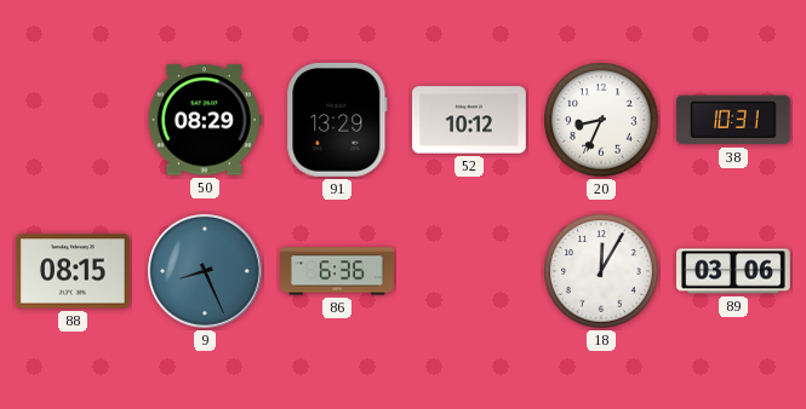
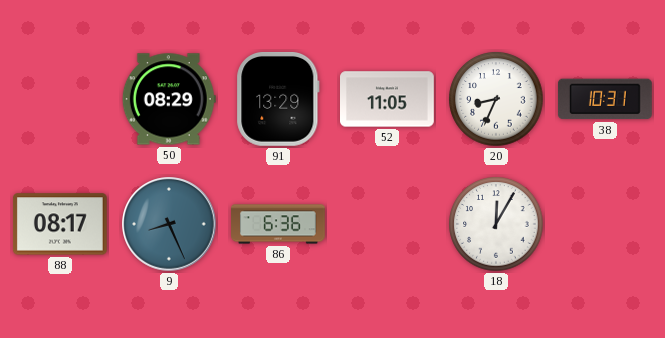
52: 10:12 -> 11:05 (388, 99)
88: 08:15 -> 08:17 (61, 224)
89: 03:06 -> none (734, 271)
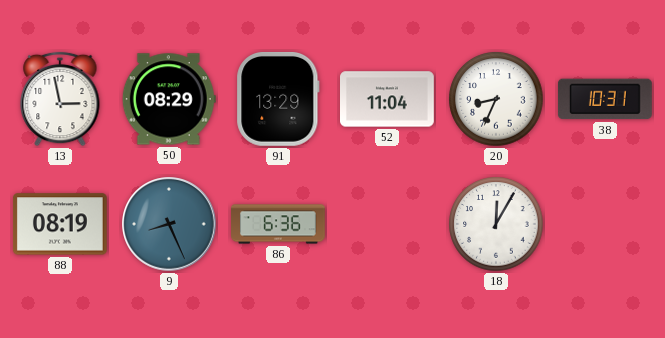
13: none -> 2:58 (60, 99)
52: 11:05 -> 11:04 (388, 99)
88: 08:17 -> 08:19 (61, 224)
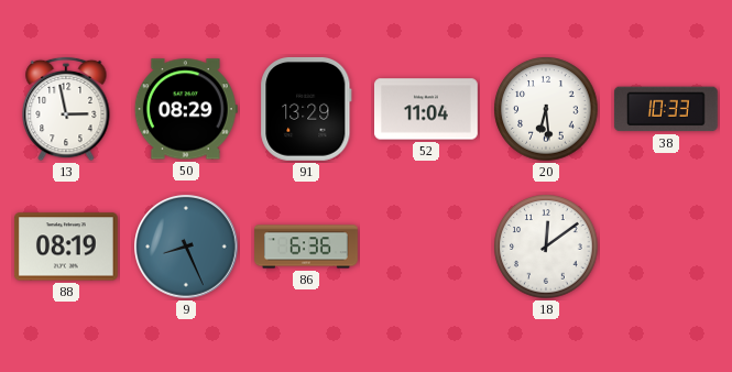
20: 8:34 -> 6:29 (546, 109)
38: 10:31 -> 10:33 (666, 109)
18: 12:05 -> 12:09 (546, 247)
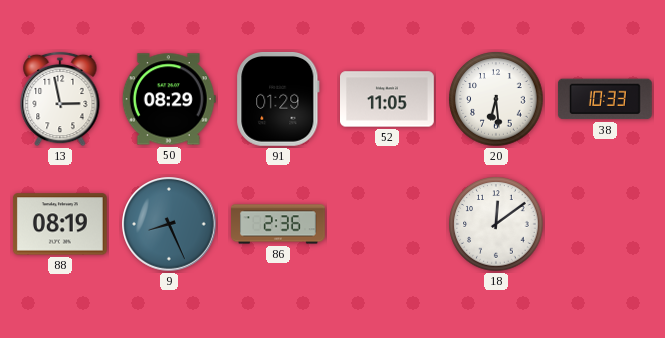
91: 13:29 -> 01:29 (278, 99)
52: 11:04 -> 11:05 (388, 99)
86: 6:36 -> 2:36 (278, 224)
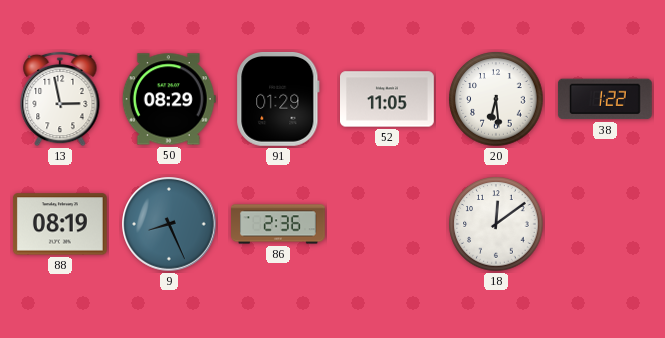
38: 10:33 -> 1:22 (605, 99)
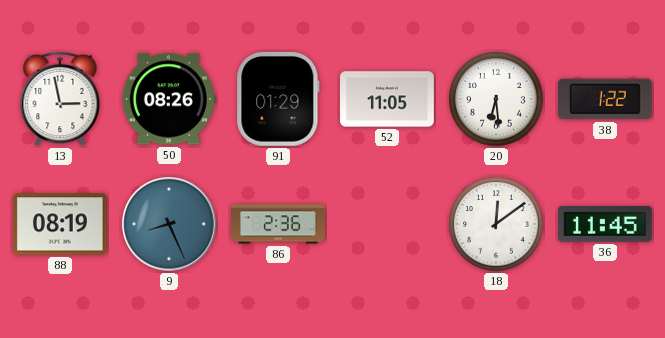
50: 08:29 -> 08:26 (169, 99)
36: none -> 11:45 (605, 225)
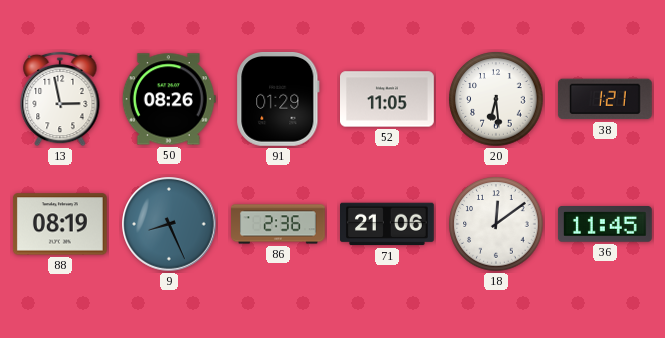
38: 1:22 -> 1:21 (605, 99)
71: none -> 21:06 (388, 224)
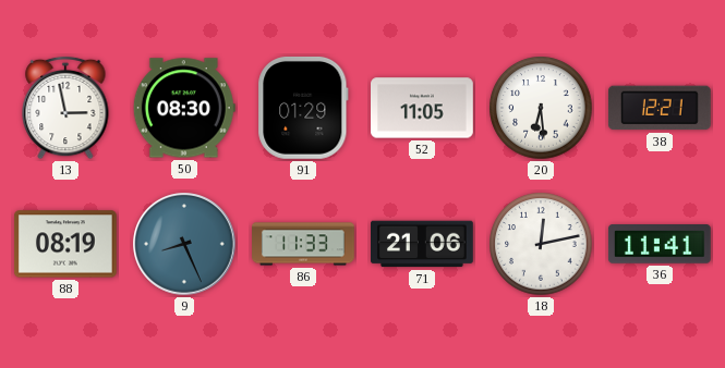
50: 08:26 -> 08:30 (184, 108)
38: 1:21 -> 12:21 (660, 108)
86: 2:36 -> 11:33 (303, 244)
18: 12:09 -> 12:13 (541, 244)
36: 11:45 -> 11:41 (660, 245)
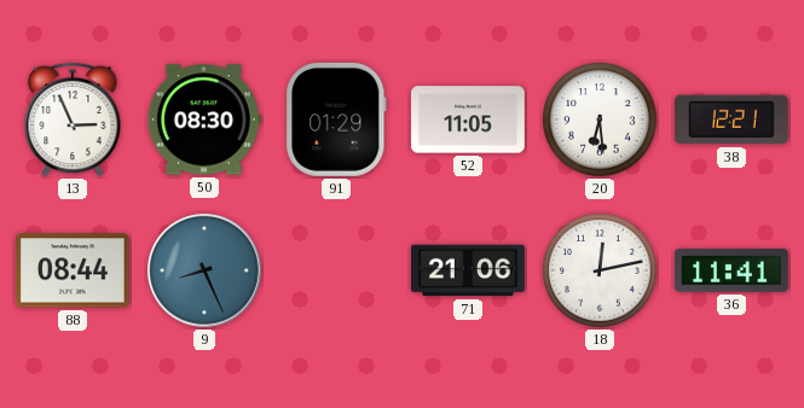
13: 2:58 -> 2:56 (73, 120)
88: 08:19 -> 08:44 (74, 270)
86: 11:33 -> none (303, 244)
